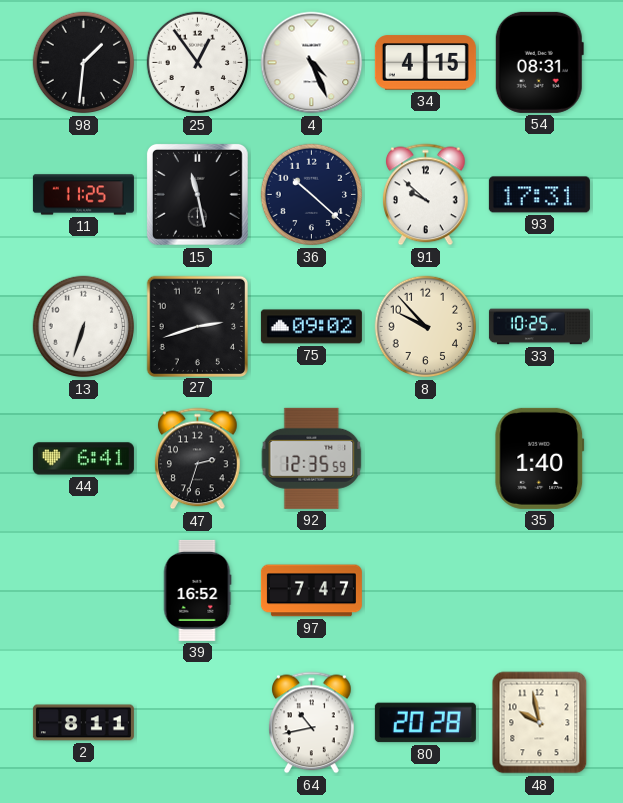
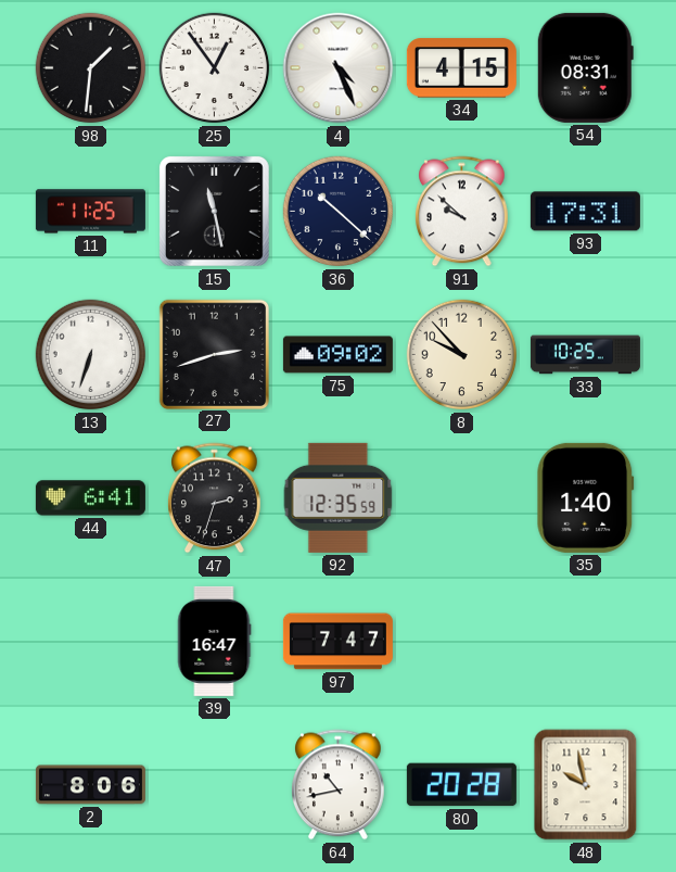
39: 16:52 -> 16:47 (214, 641)
2: 8:11 -> 8:06 (90, 785)
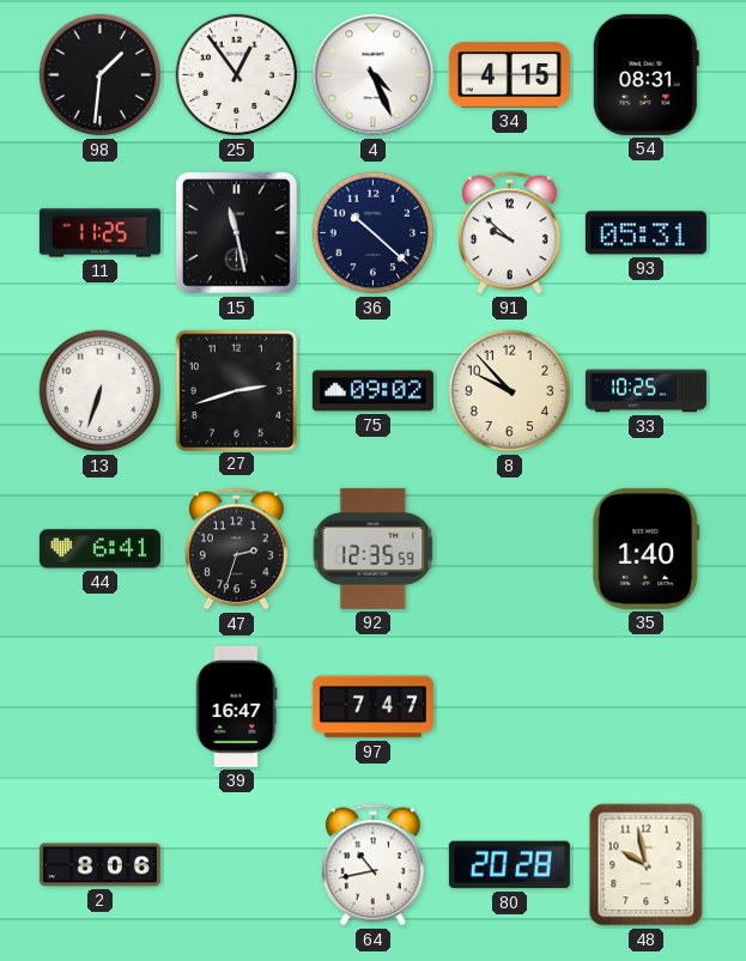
93: 17:31 -> 05:31 (645, 233)
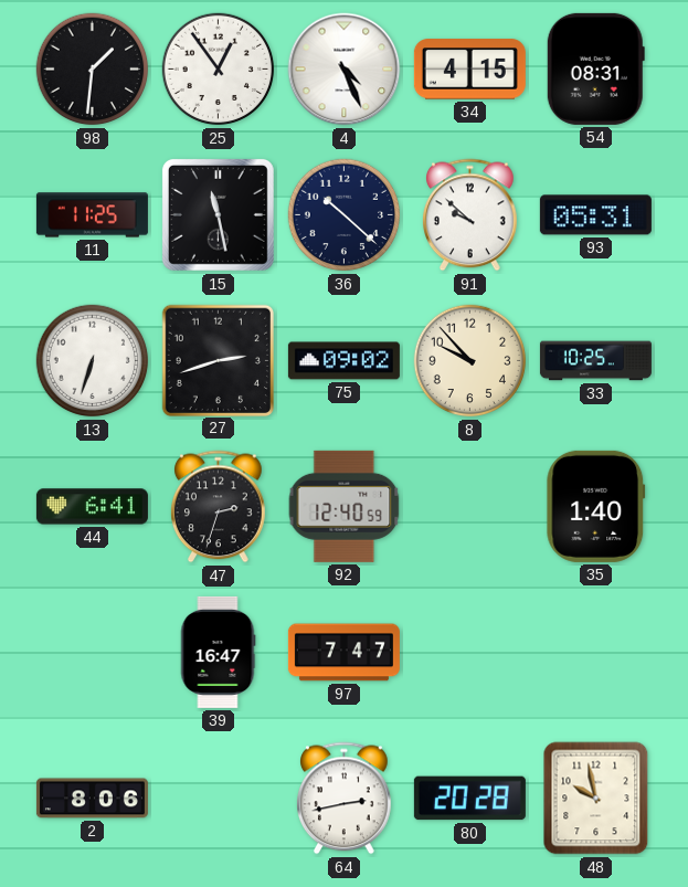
92: 12:35 -> 12:40 (345, 506)
64: 10:43 -> 2:43 (345, 799)
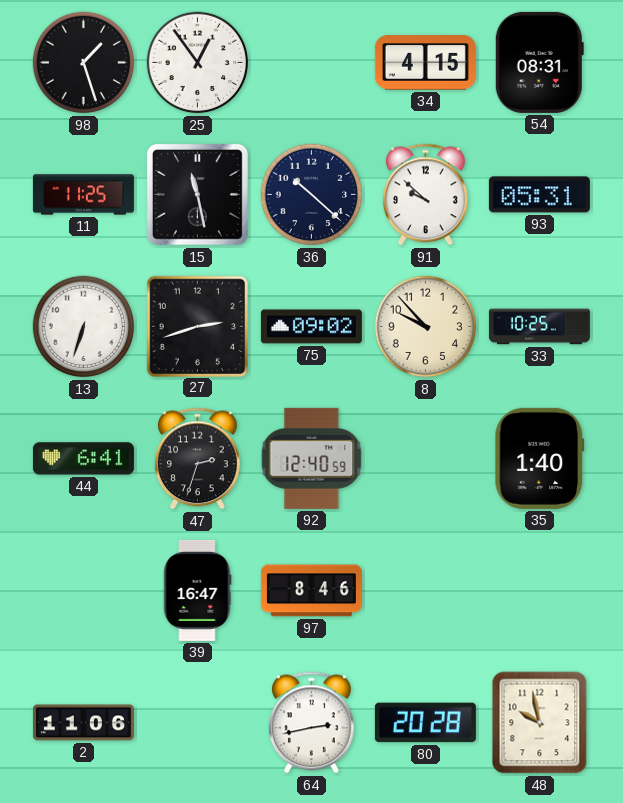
98: 1:31 -> 1:27 (84, 63)
4: 4:26 -> none (345, 70)
97: 7:47 -> 8:46 (311, 591)
2: 8:06 -> 11:06 (83, 723)
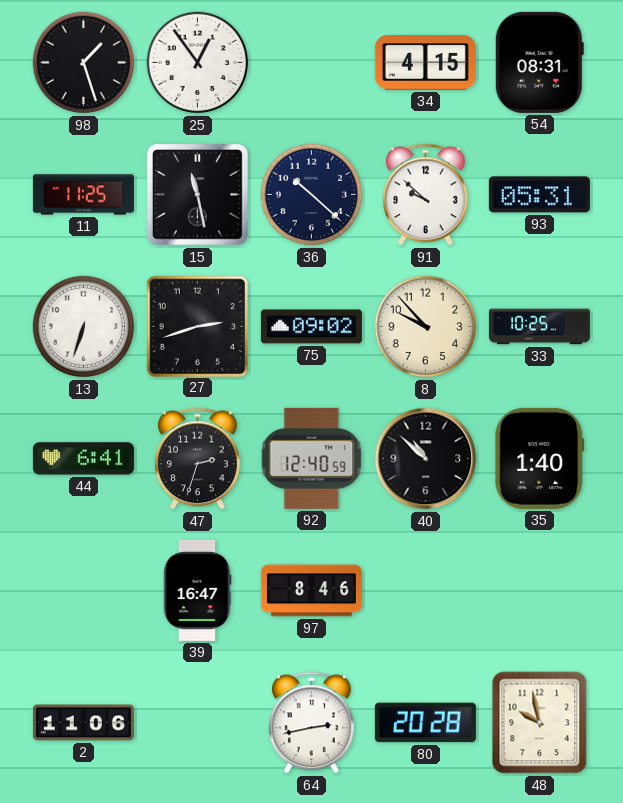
40: none -> 10:52 (426, 459)
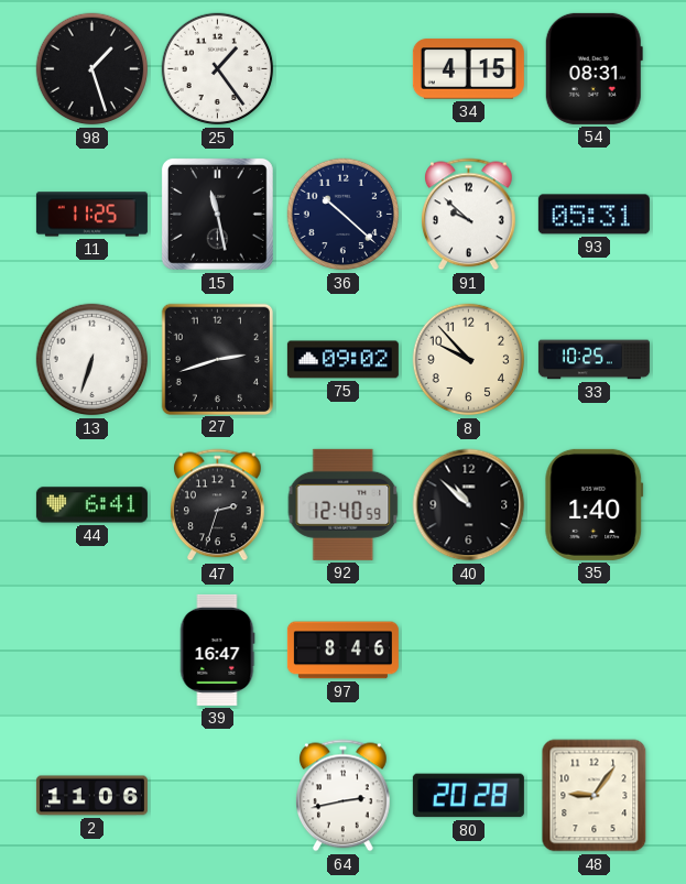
25: 12:54 -> 1:24 (218, 69)
48: 9:58 -> 9:06 (595, 796)
